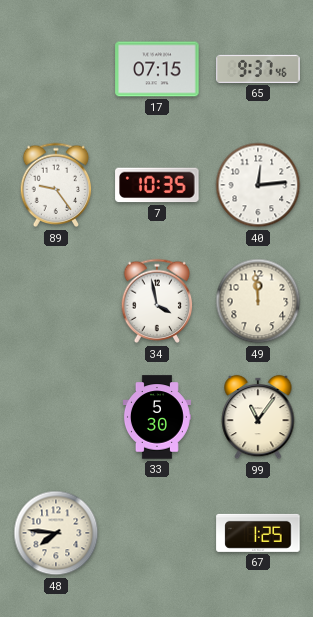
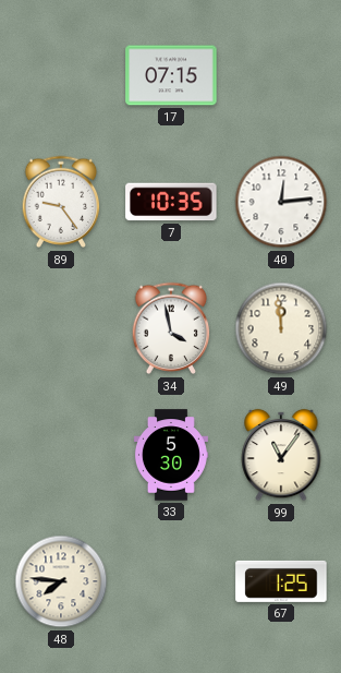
65: 9:37 -> none (258, 69)
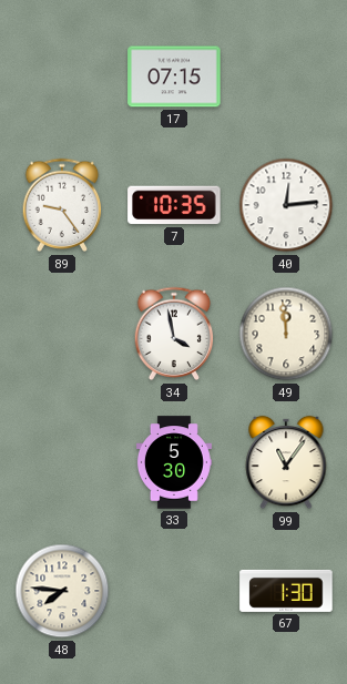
67: 1:25 -> 1:30 (286, 591)
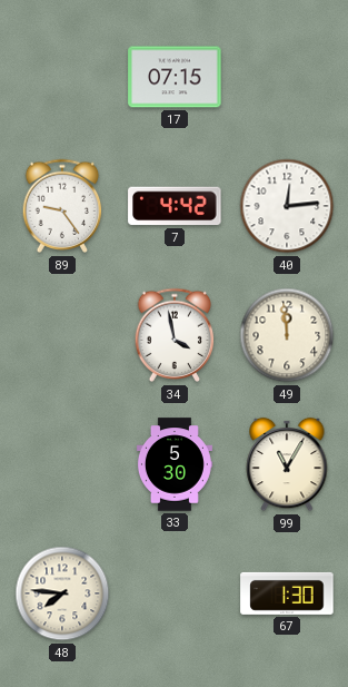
7: 10:35 -> 4:42 (175, 206)
99: 11:06 -> 11:05 (287, 464)
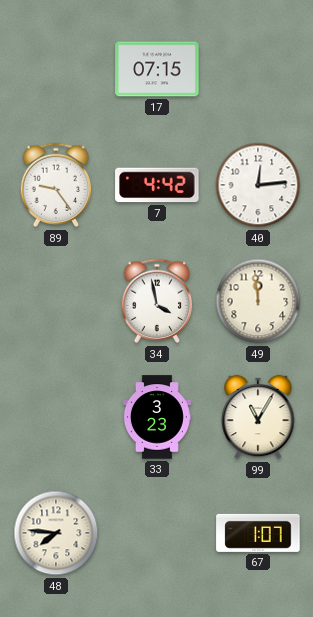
33: 5:30 -> 3:23 (157, 417)
67: 1:30 -> 1:07 (258, 533)
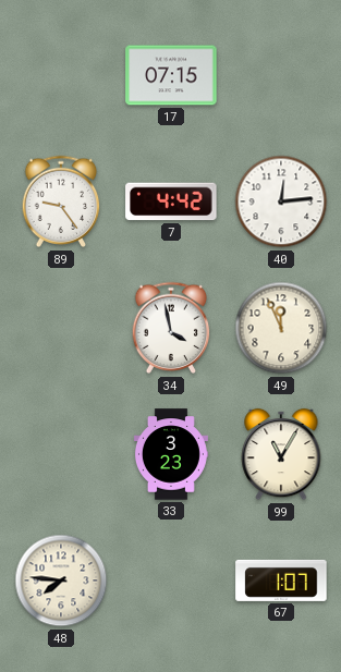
49: 11:59 -> 11:56 (281, 328)
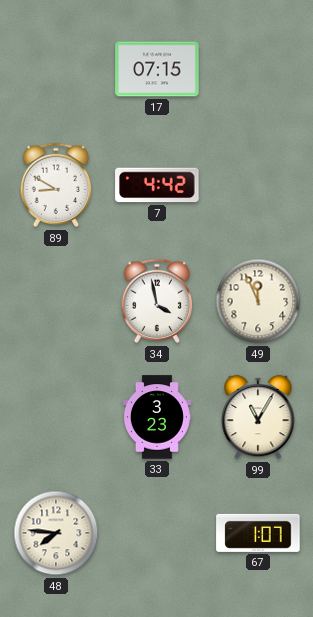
89: 9:24 -> 8:50 (56, 185)
40: 12:14 -> none (281, 201)
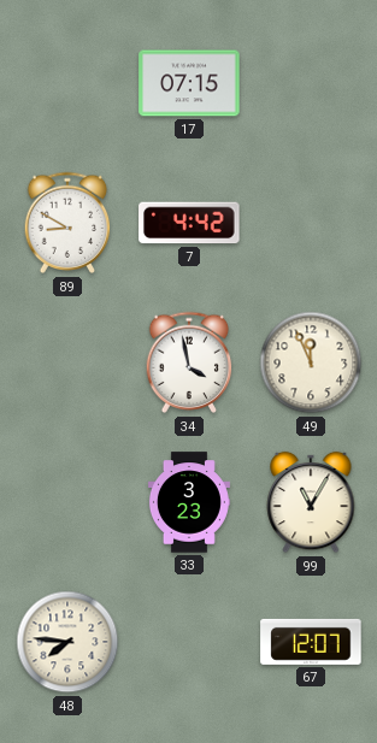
67: 1:07 -> 12:07 (311, 642)
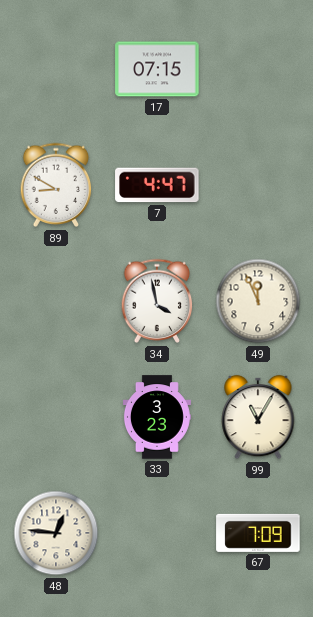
7: 4:42 -> 4:47 (157, 185)
48: 7:46 -> 12:46 (56, 533)
67: 12:07 -> 7:09 (258, 533)
